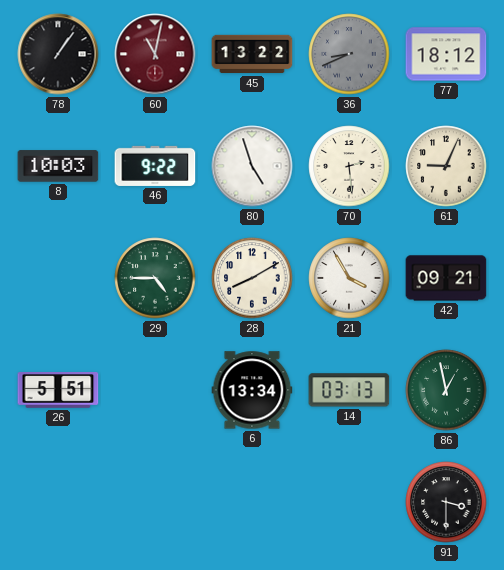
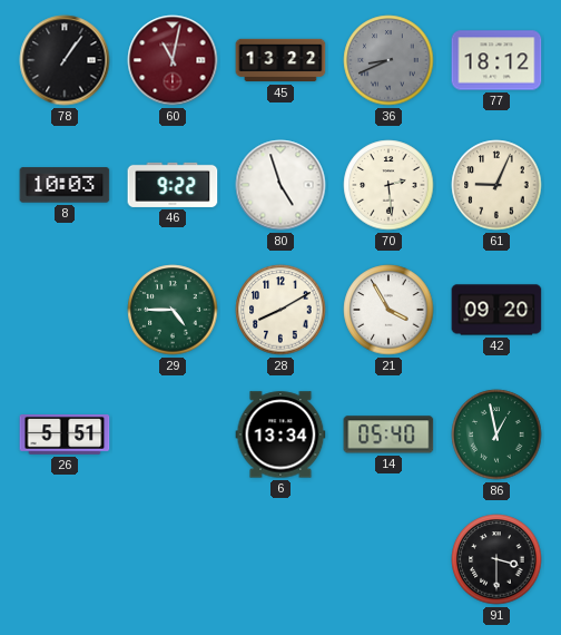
42: 09:21 -> 09:20 (496, 310)
14: 03:13 -> 05:40 (388, 434)
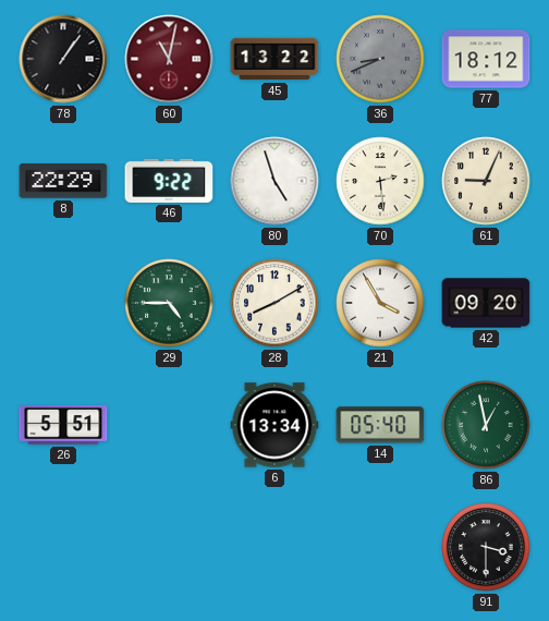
8: 10:03 -> 22:29 (63, 181)
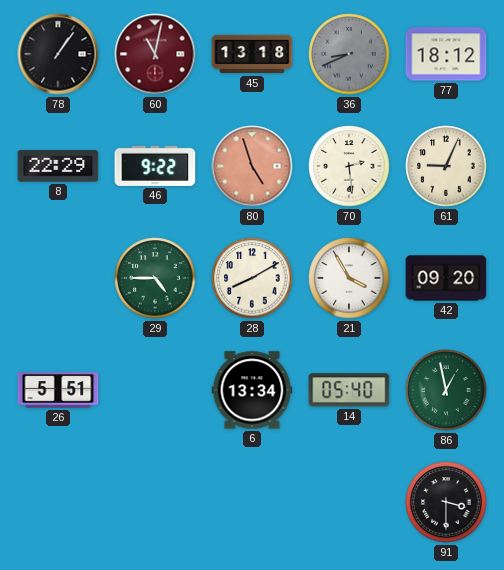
45: 13:22 -> 13:18 (252, 54)
80 dial: white -> salmon (252, 166)
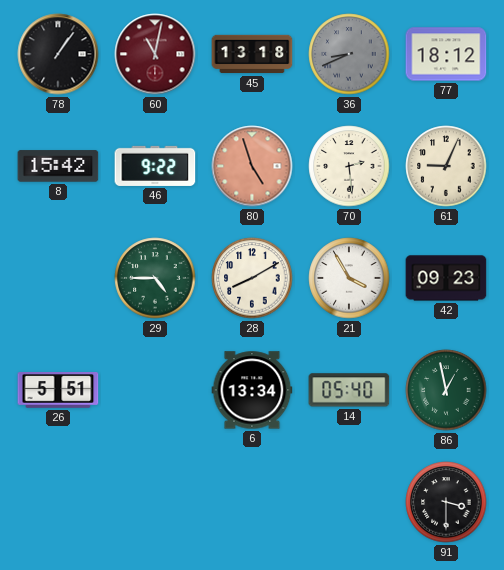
8: 22:29 -> 15:42 (58, 166)
42: 09:20 -> 09:23 (446, 278)
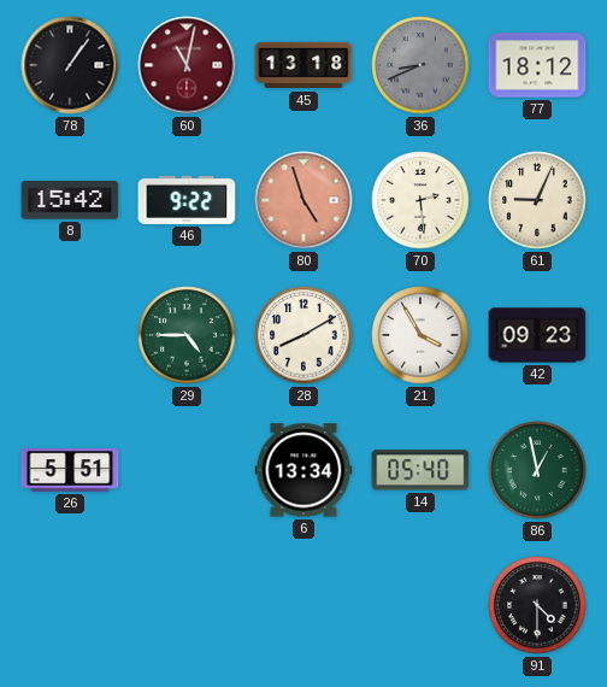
91: 3:30 -> 4:30 (537, 605)
